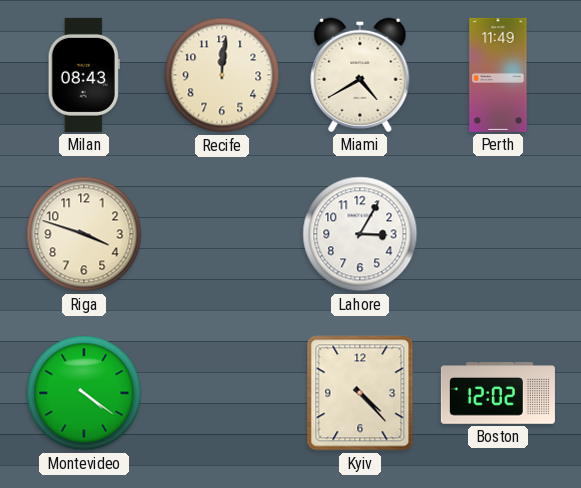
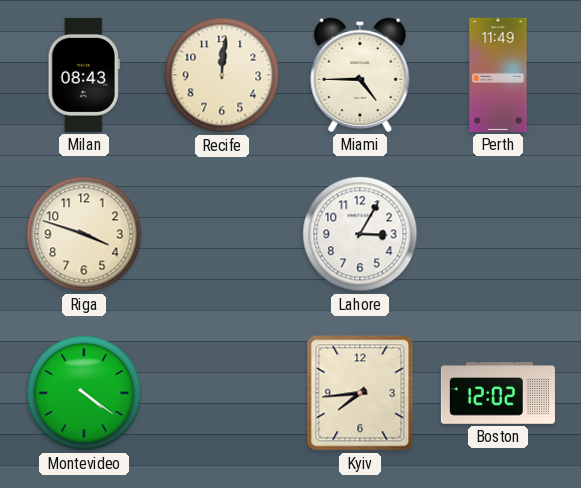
Miami: 4:40 -> 4:45 (360, 75)
Kyiv: 4:23 -> 7:44 (360, 393)
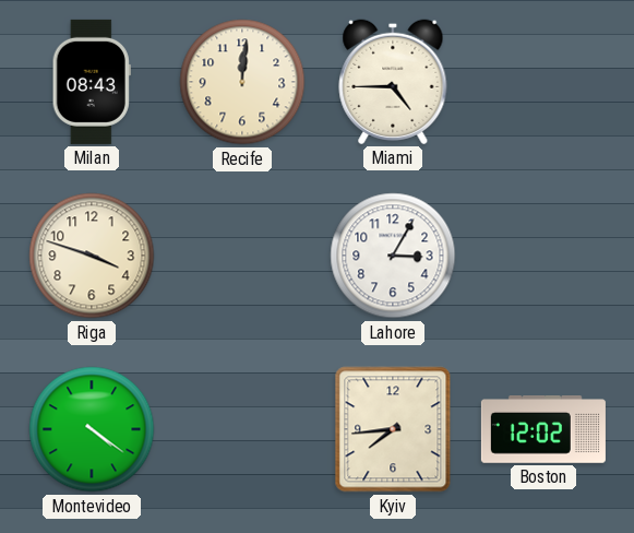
Perth: 11:49 -> none (498, 75)
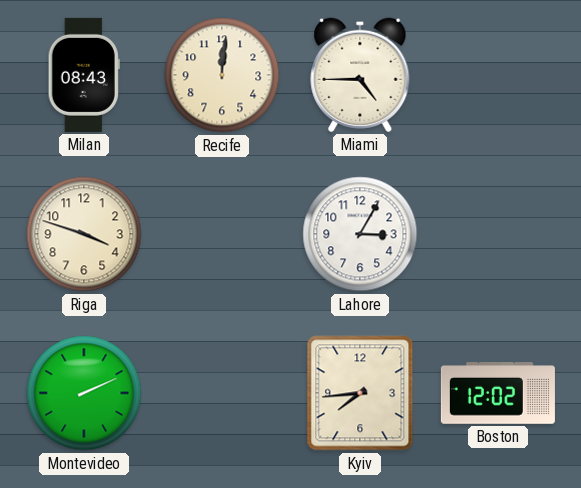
Montevideo: 4:21 -> 2:11 (84, 393)
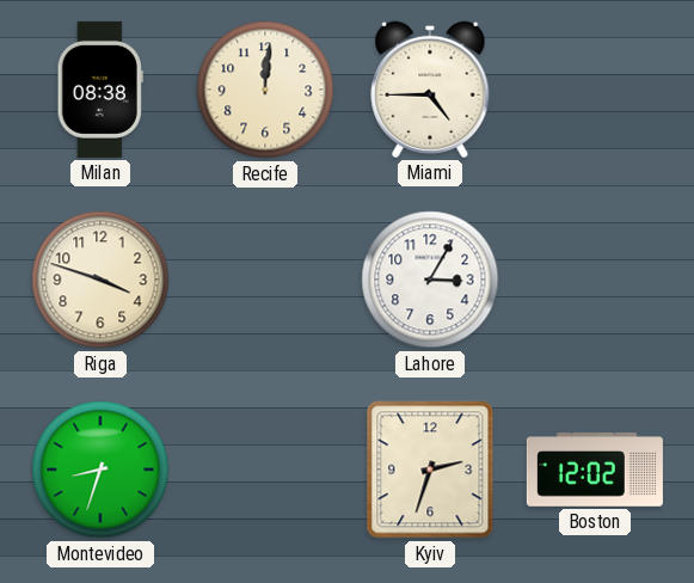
Milan: 08:43 -> 08:38 (100, 90)
Montevideo: 2:11 -> 8:33 (100, 470)
Kyiv: 7:44 -> 2:33 (430, 470)
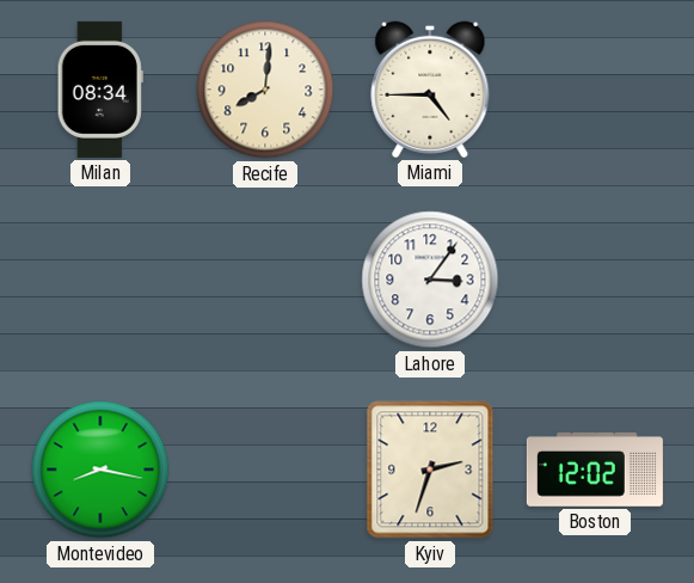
Milan: 08:38 -> 08:34 (100, 90)
Recife: 12:01 -> 8:01 (265, 90)
Riga: 3:48 -> none (100, 280)
Lahore: 3:05 -> 3:06 (430, 280)
Montevideo: 8:33 -> 8:17 (100, 470)
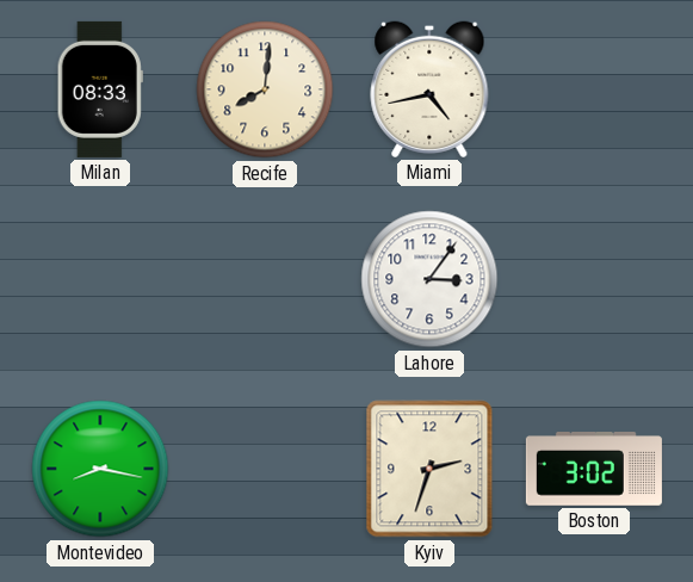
Milan: 08:34 -> 08:33 (100, 89)
Miami: 4:45 -> 4:43 (429, 89)
Boston: 12:02 -> 3:02 (594, 470)
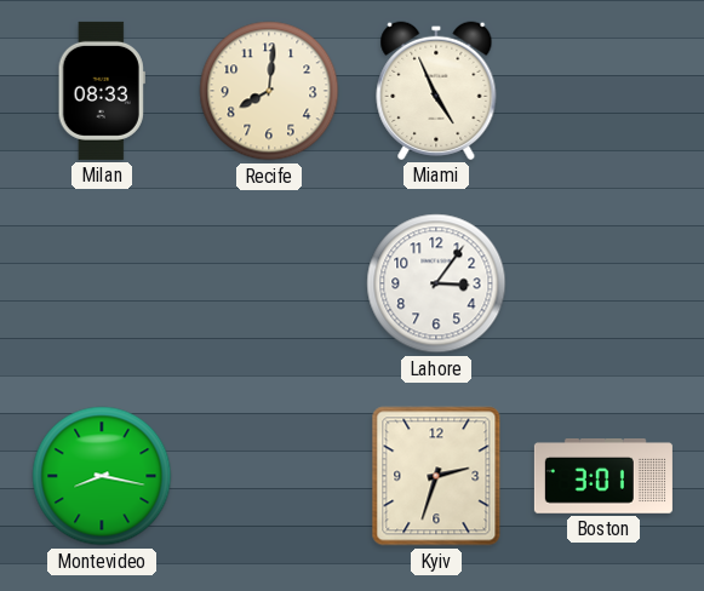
Miami: 4:43 -> 4:56 (436, 91)
Boston: 3:02 -> 3:01 (603, 477)
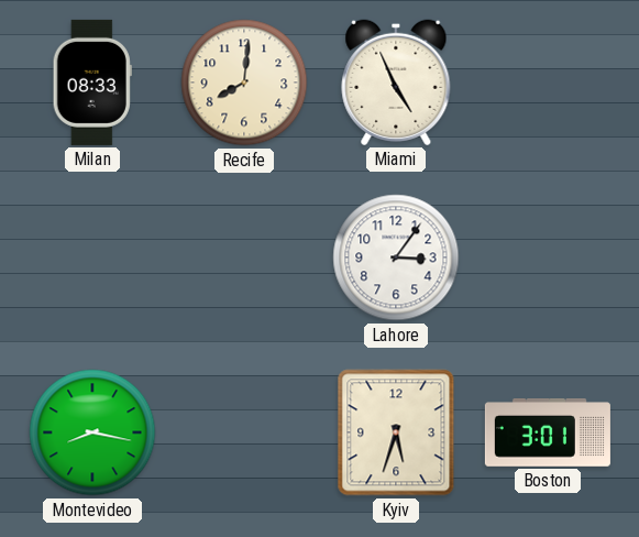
Kyiv: 2:33 -> 5:33 (396, 432)
